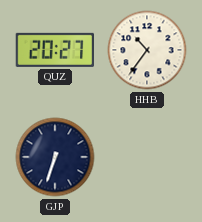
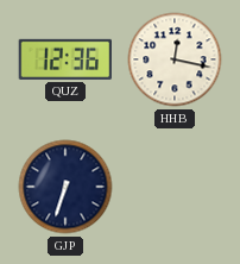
QUZ: 20:27 -> 12:36 (64, 59)
HHB: 10:36 -> 12:17 (175, 59)
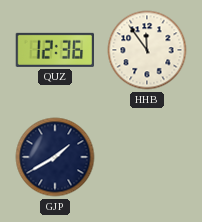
HHB: 12:17 -> 11:54 (147, 50)
GJP: 6:33 -> 1:40 (55, 157)
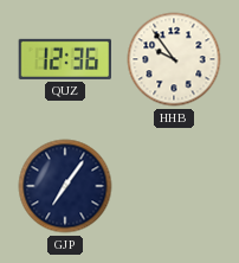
HHB: 11:54 -> 9:54 (174, 59)
GJP: 1:40 -> 7:06 (65, 186)
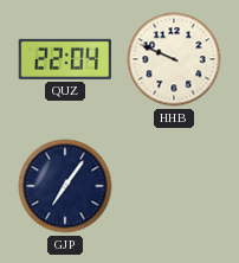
QUZ: 12:36 -> 22:04 (64, 59)
HHB: 9:54 -> 9:49 (174, 59)
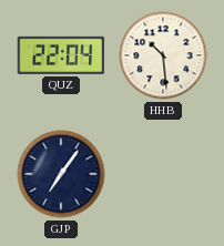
HHB: 9:49 -> 10:29 (163, 55)
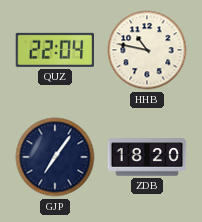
HHB: 10:29 -> 10:47 (147, 50)
ZDB: none -> 18:20 (147, 157)
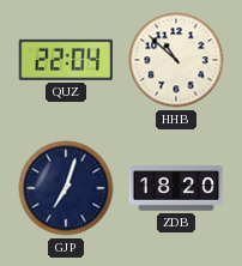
HHB: 10:47 -> 10:52 (176, 60)
GJP: 7:06 -> 7:03 (66, 188)
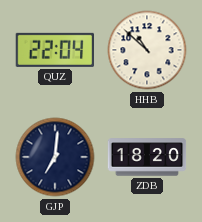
GJP: 7:03 -> 7:01 (55, 157)
